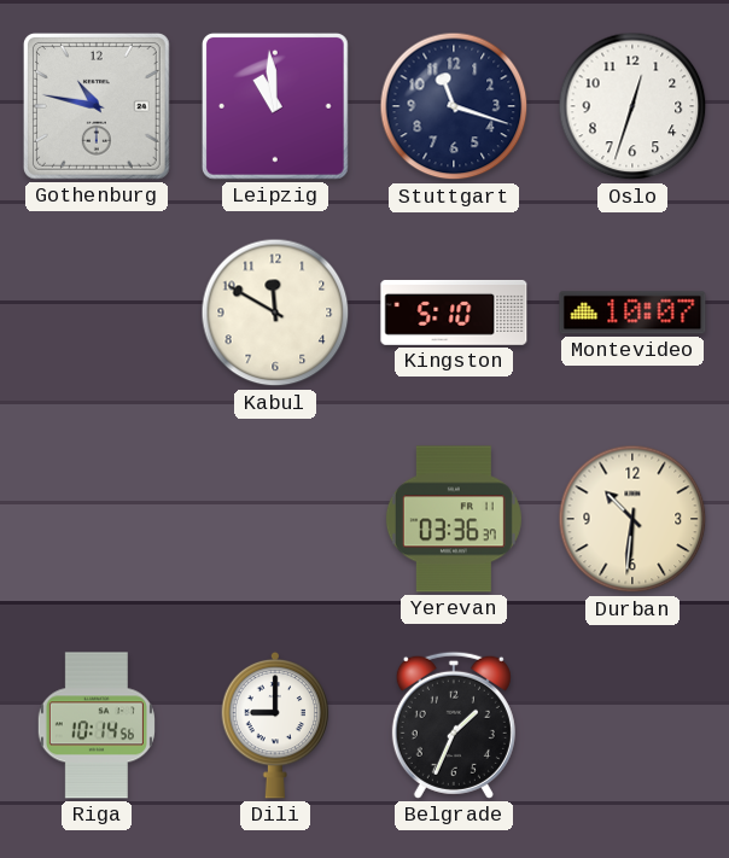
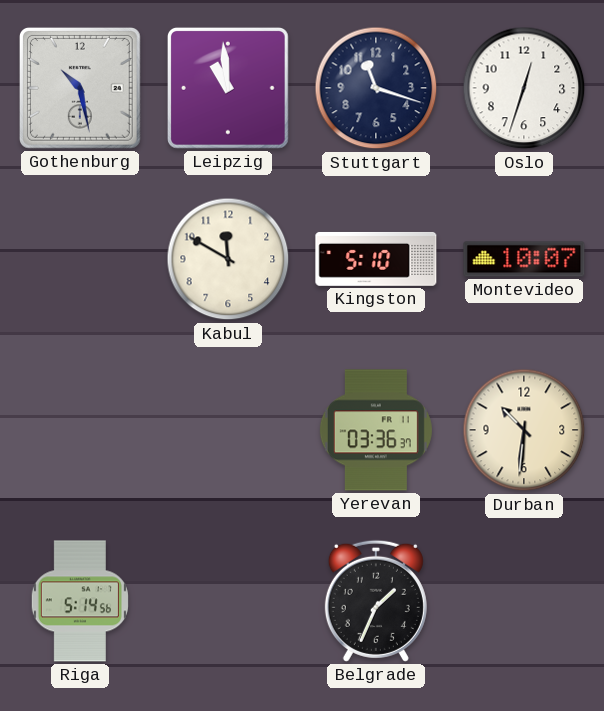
Gothenburg: 10:47 -> 10:28 (80, 88)
Riga: 10:14 -> 5:14 (80, 601)
Dili: 9:00 -> none (275, 725)
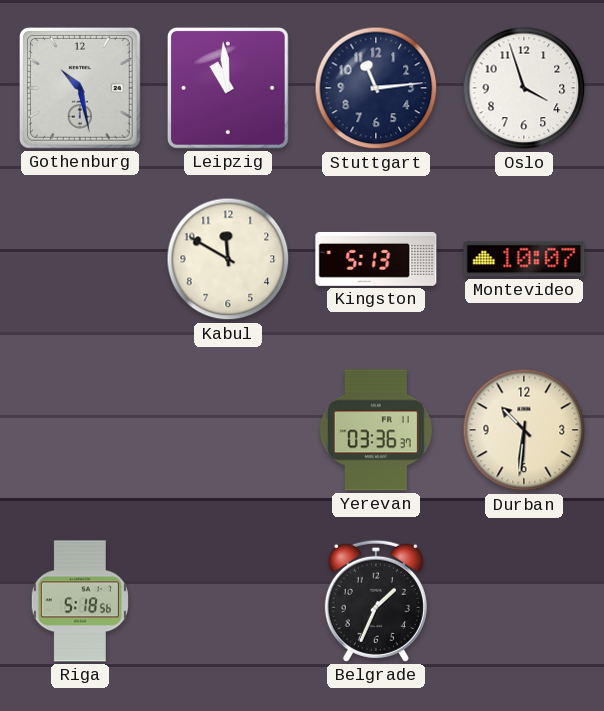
Stuttgart: 11:18 -> 11:14 (376, 88)
Oslo: 12:33 -> 3:57 (524, 88)
Kingston: 5:10 -> 5:13 (376, 259)
Riga: 5:14 -> 5:18 (80, 601)
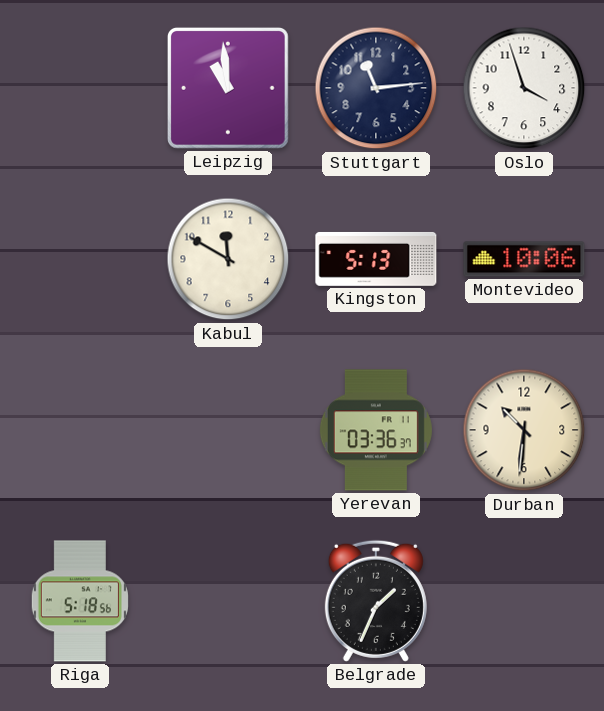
Gothenburg: 10:28 -> none (80, 88)
Montevideo: 10:07 -> 10:06 (524, 259)
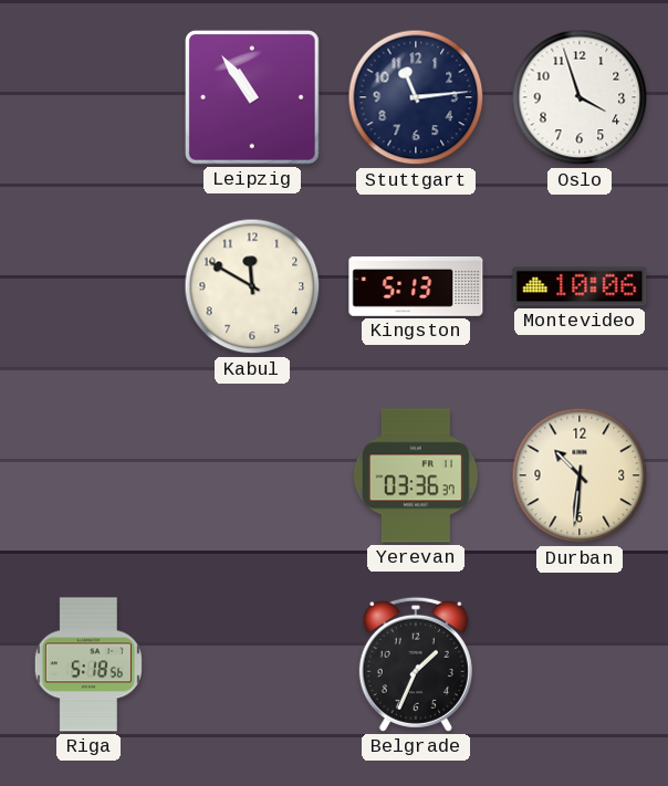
Leipzig: 10:59 -> 10:54 (252, 97)
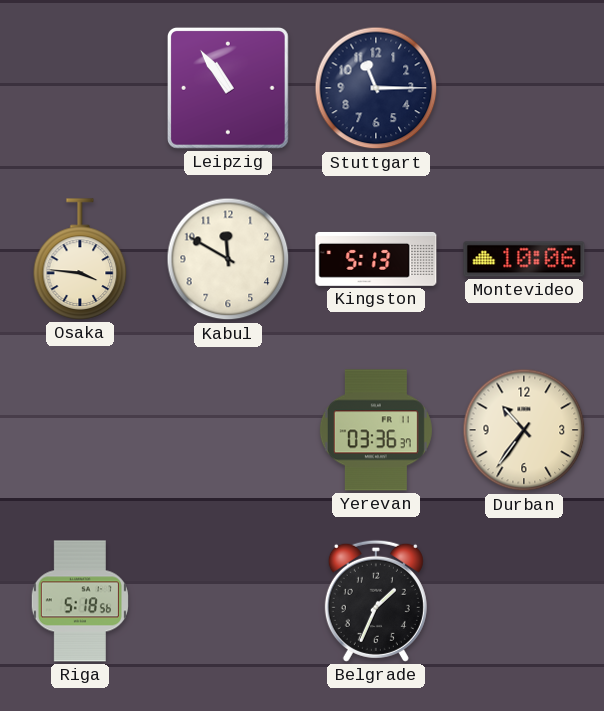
Stuttgart: 11:14 -> 11:15 (376, 88)
Oslo: 3:57 -> none (580, 97)
Osaka: none -> 3:46 (80, 259)
Durban: 10:31 -> 10:36 (524, 430)
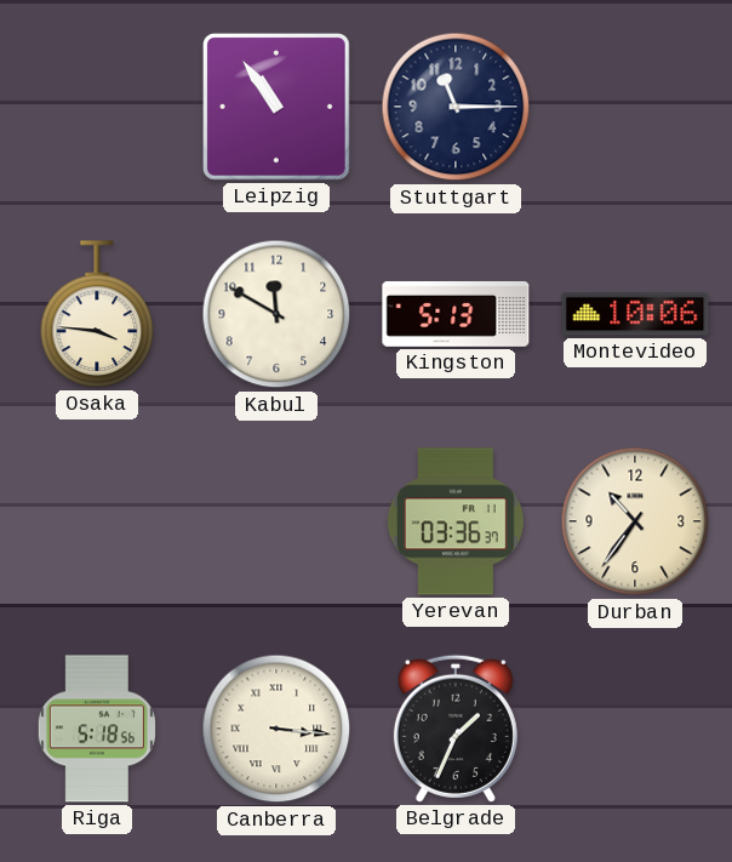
Canberra: none -> 3:16 (276, 729)
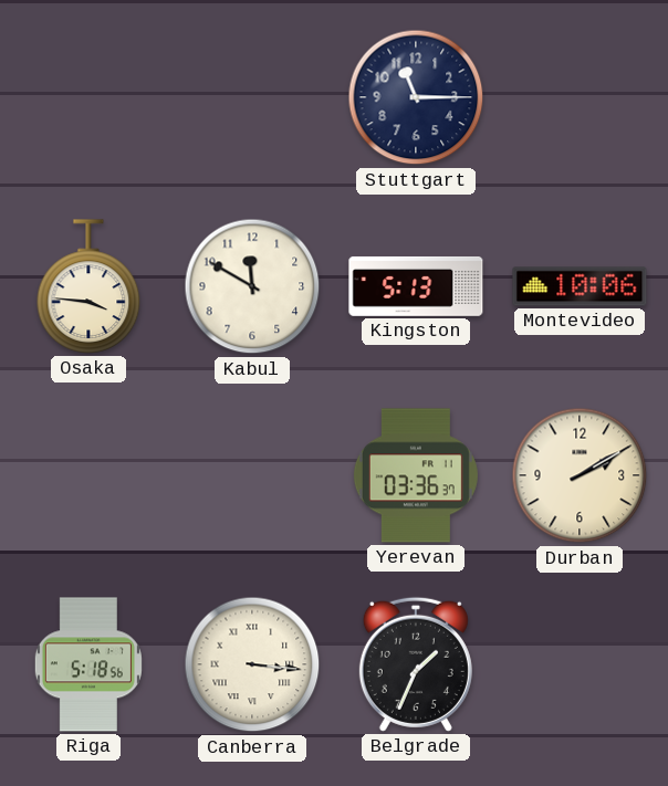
Leipzig: 10:54 -> none (276, 107)
Durban: 10:36 -> 2:10 (580, 475)
